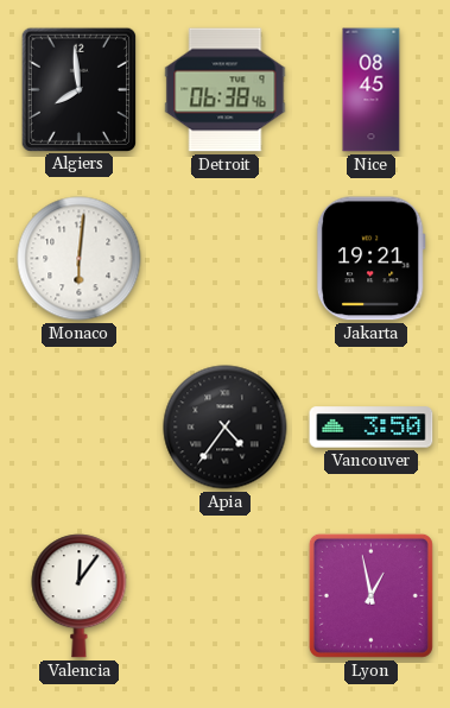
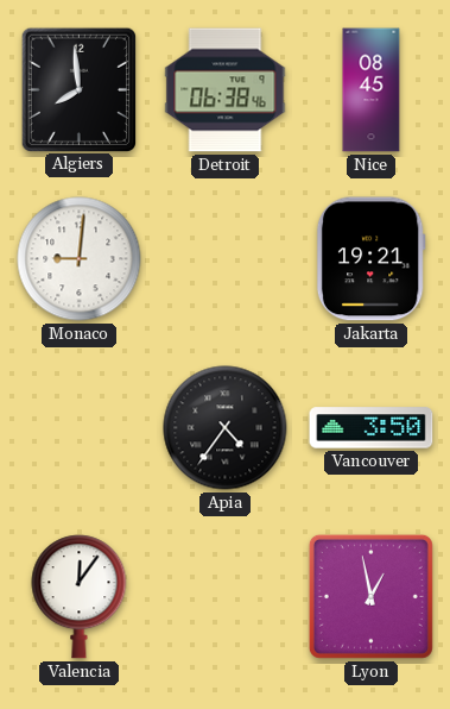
Monaco: 6:01 -> 9:01 (80, 259)
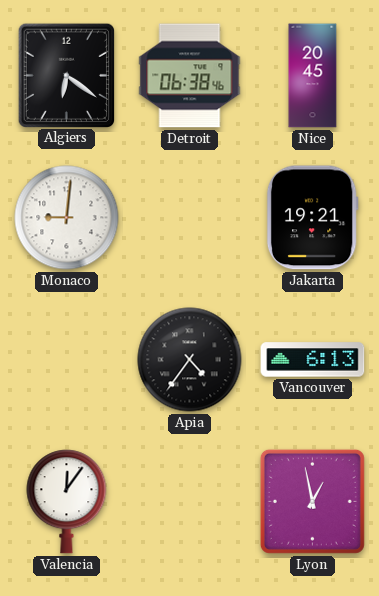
Algiers: 7:59 -> 6:21 (66, 75)
Nice: 08:45 -> 20:45 (313, 76)
Vancouver: 3:50 -> 6:13 (313, 360)
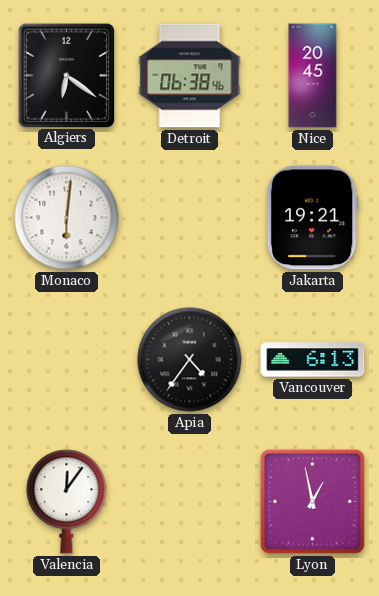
Monaco: 9:01 -> 6:01 (67, 218)
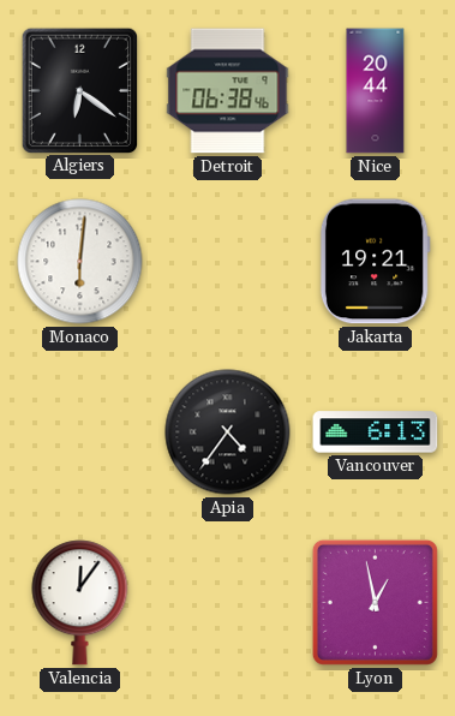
Nice: 20:45 -> 20:44 (376, 91)
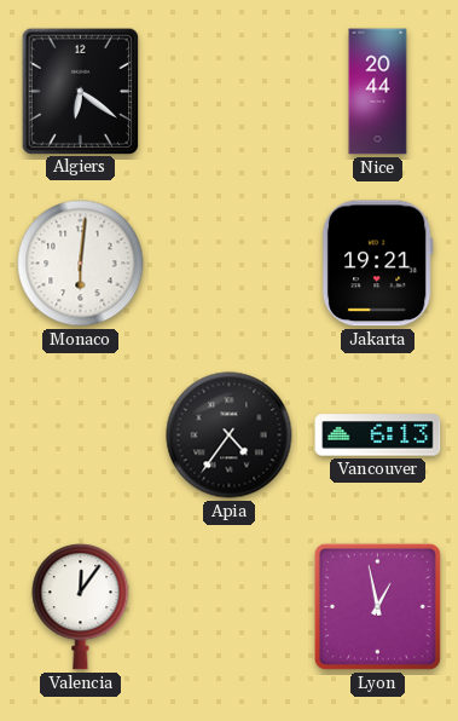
Detroit: 06:38 -> none (228, 91)
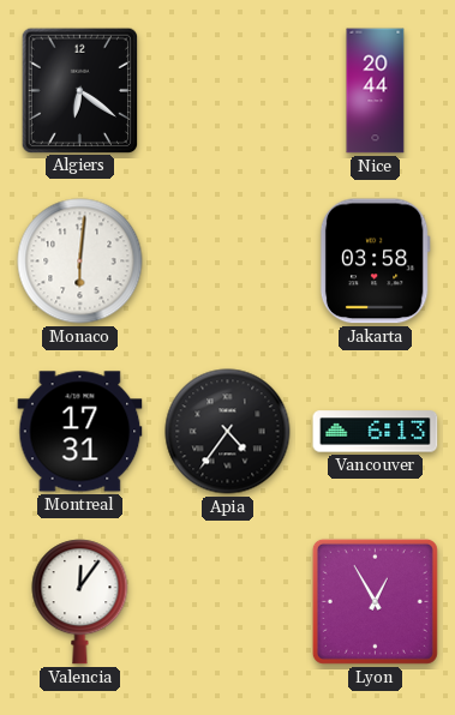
Jakarta: 19:21 -> 03:58 (375, 262)
Montreal: none -> 17:31 (80, 432)
Lyon: 12:58 -> 12:55 (375, 601)
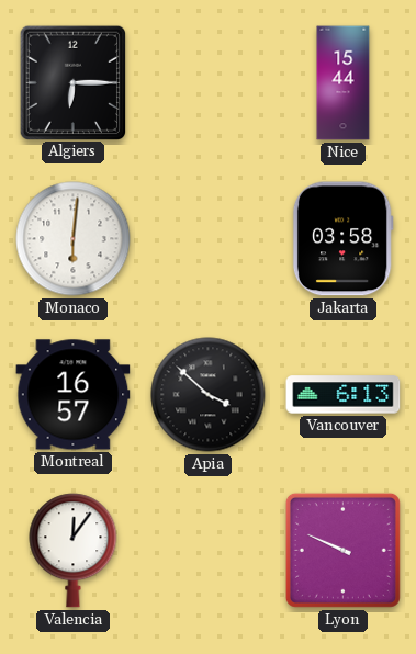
Algiers: 6:21 -> 6:15 (72, 82)
Nice: 20:44 -> 15:44 (344, 83)
Montreal: 17:31 -> 16:57 (74, 395)
Apia: 4:36 -> 3:52 (209, 395)
Lyon: 12:55 -> 9:49 (342, 550)
